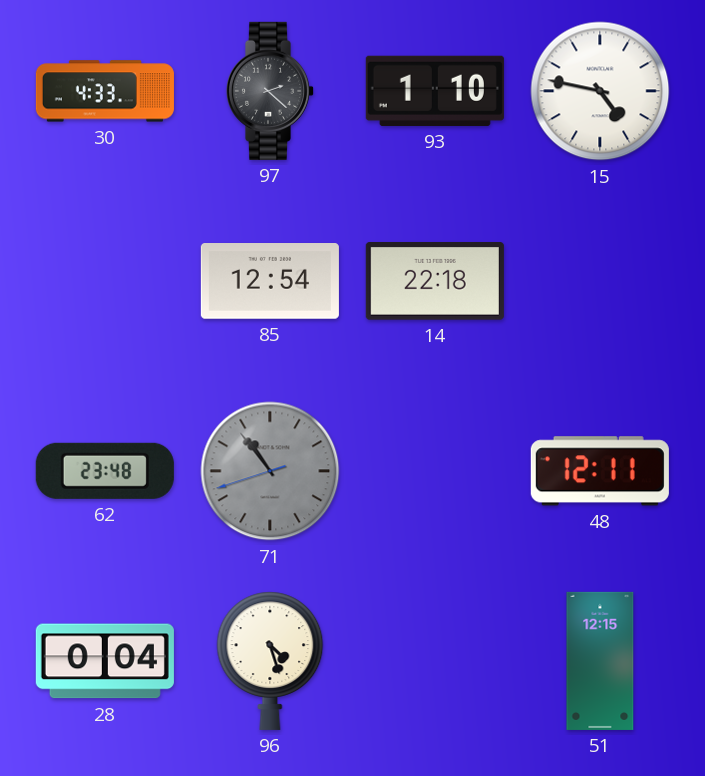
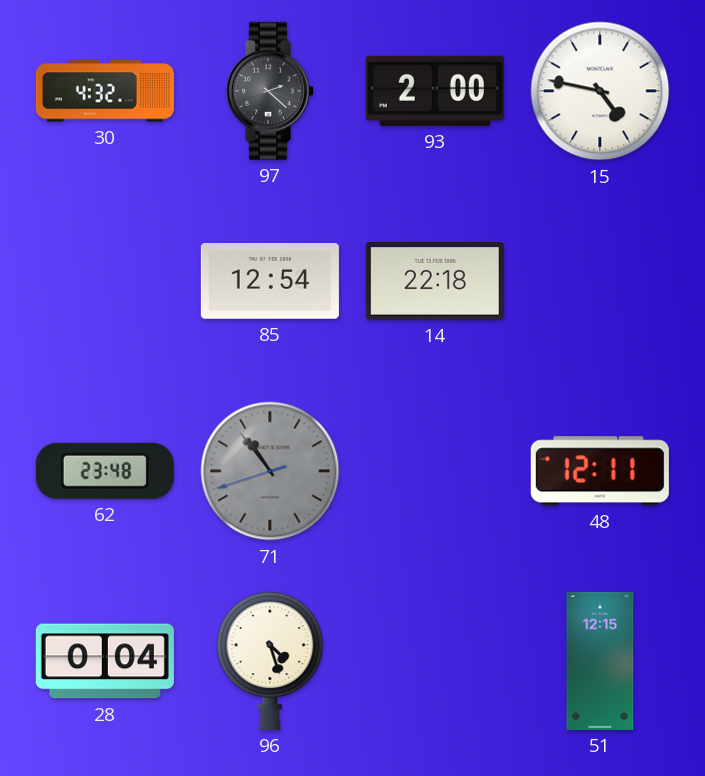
30: 4:33 -> 4:32 (105, 91)
93: 1:10 -> 2:00 (435, 91)
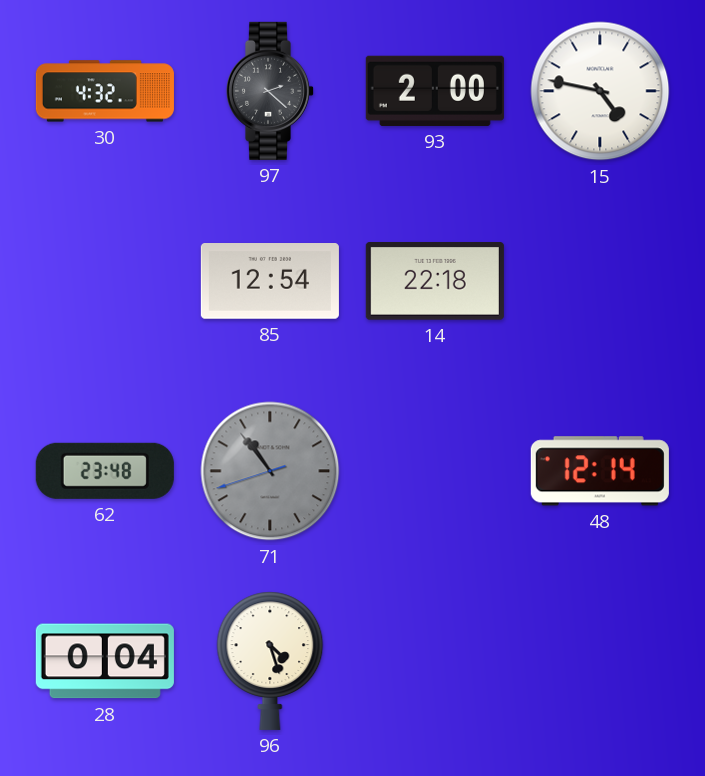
48: 12:11 -> 12:14 (600, 471)
51: 12:15 -> none (600, 661)
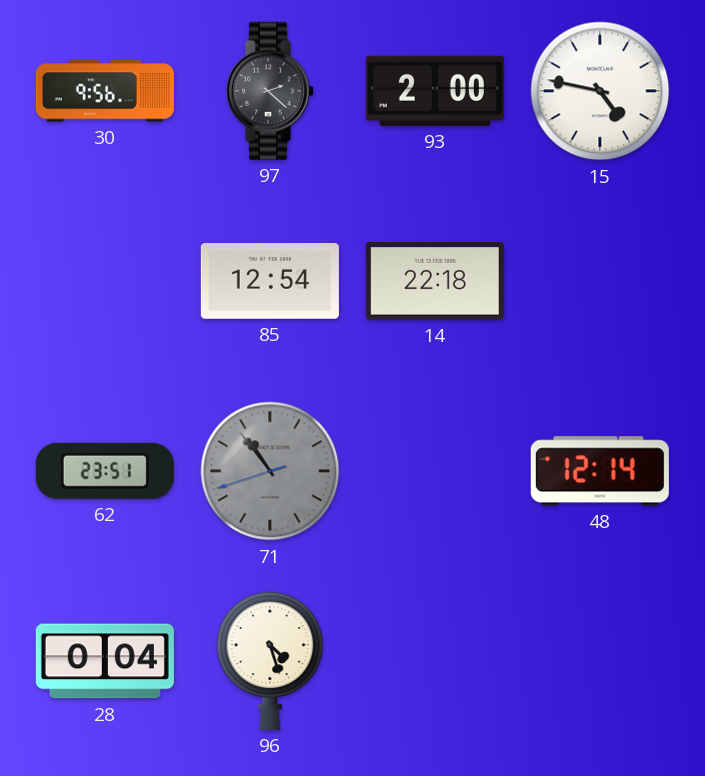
30: 4:32 -> 9:56 (105, 91)
62: 23:48 -> 23:51 (105, 471)
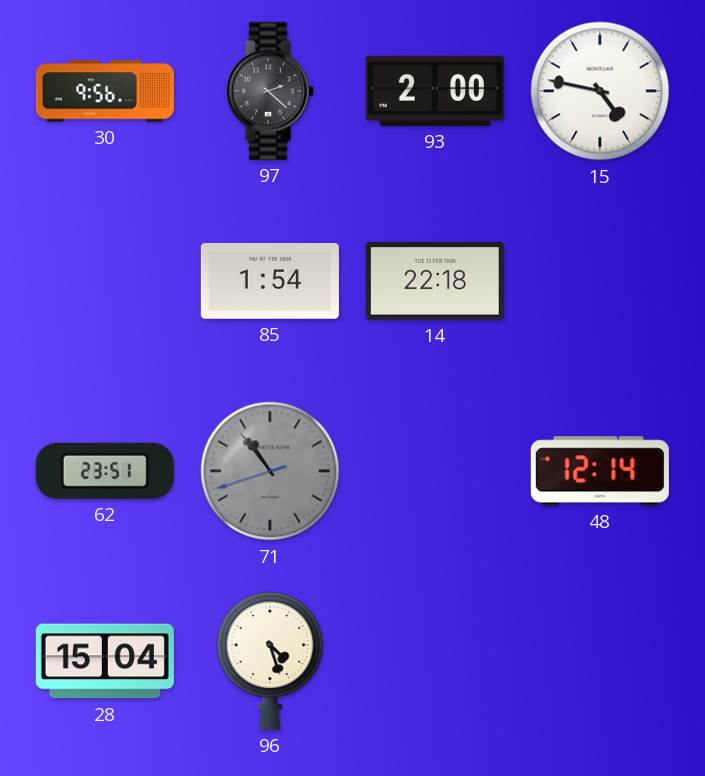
85: 12:54 -> 1:54 (270, 282)
28: 0:04 -> 15:04 (105, 661)
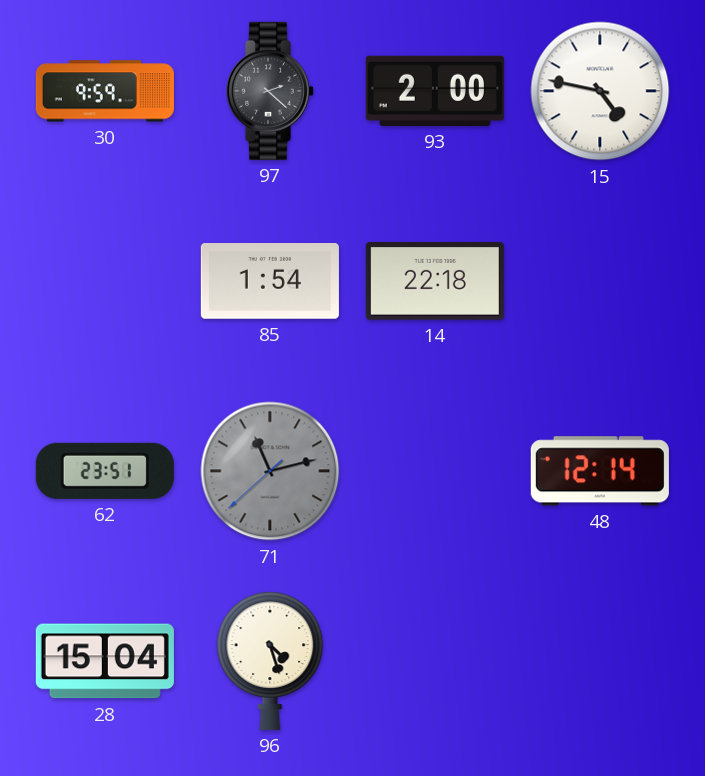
30: 9:56 -> 9:59 (105, 91)
71: 10:53 -> 11:12 (270, 471)
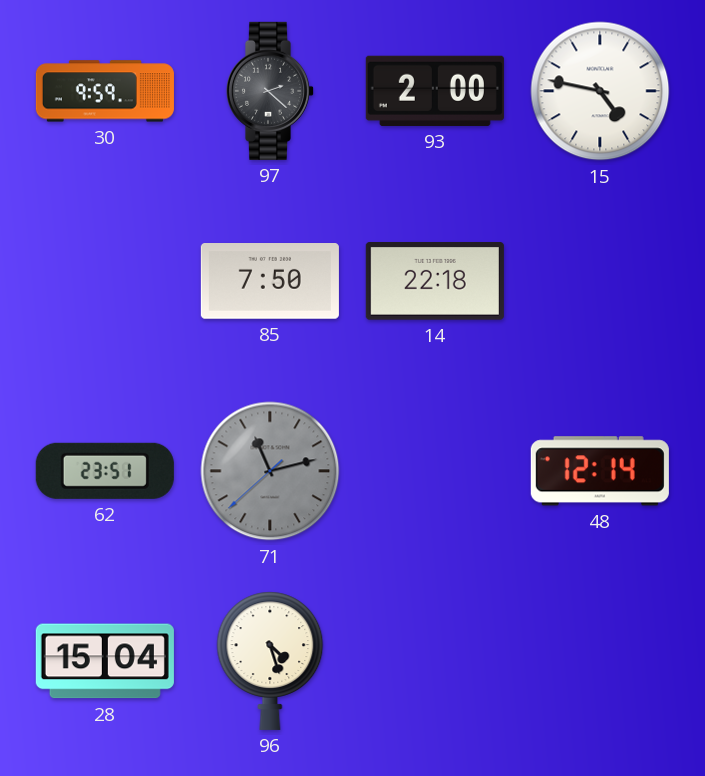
85: 1:54 -> 7:50 (270, 282)
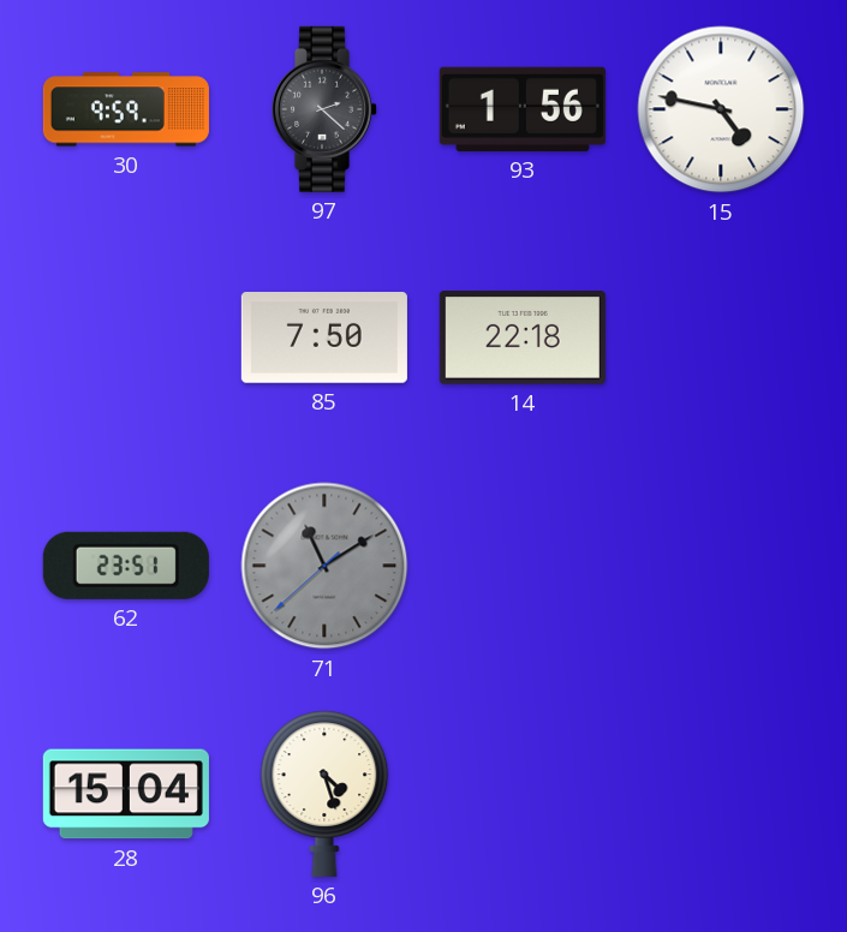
93: 2:00 -> 1:56 (523, 109)
71: 11:12 -> 11:09 (324, 566)
48: 12:14 -> none (600, 471)
